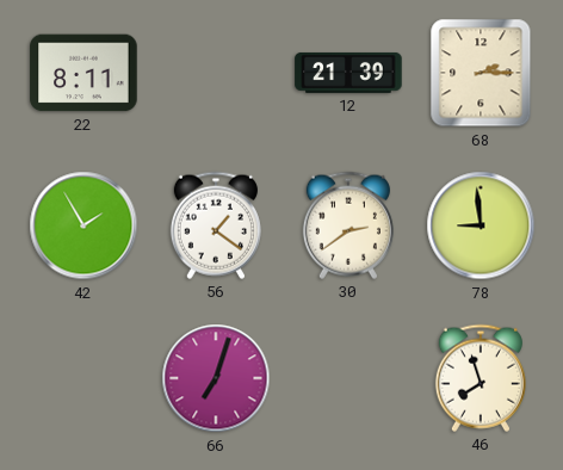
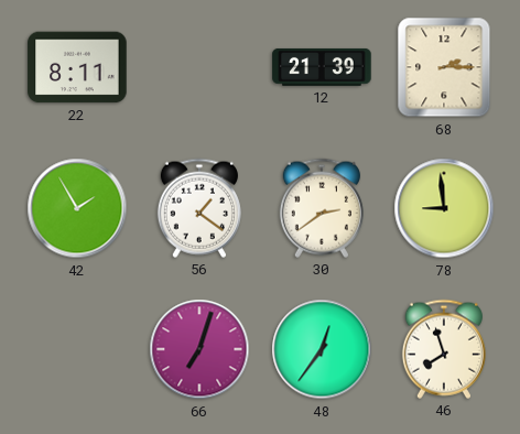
48: none -> 12:36 (322, 349)
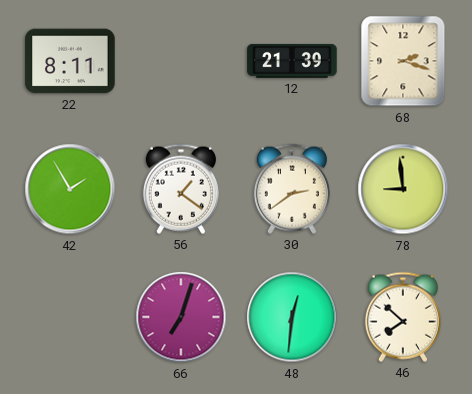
68: 2:15 -> 2:18 (403, 61)
48: 12:36 -> 12:31 (292, 317)
46: 7:57 -> 7:52 (403, 317)
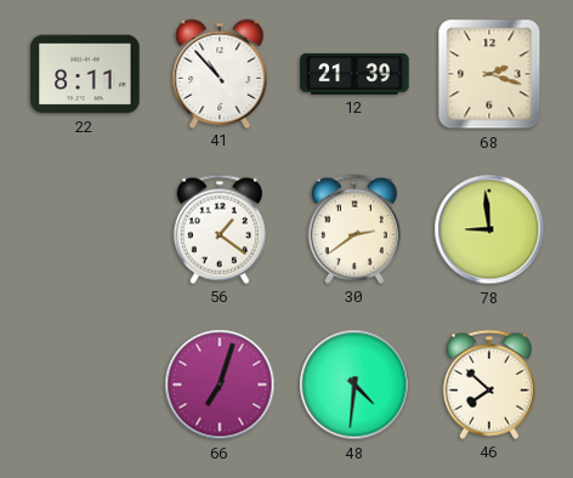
41: none -> 10:53 (220, 73)
42: 1:55 -> none (70, 189)
48: 12:31 -> 4:31 (354, 385)
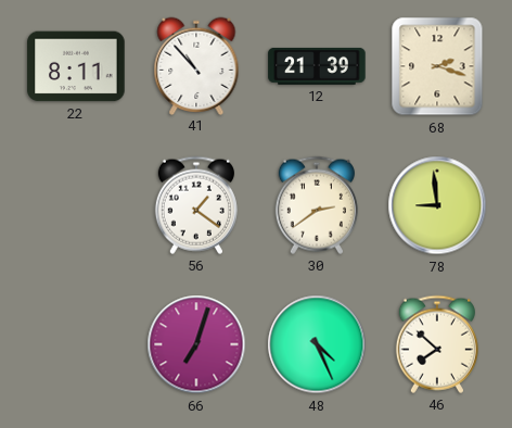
48: 4:31 -> 4:26 (317, 344)
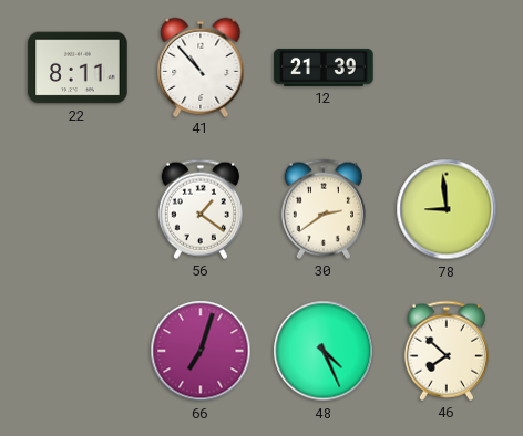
68: 2:18 -> none (437, 66)
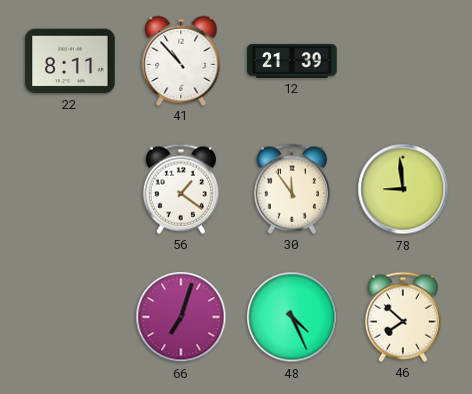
30: 2:39 -> 11:54 (292, 189)
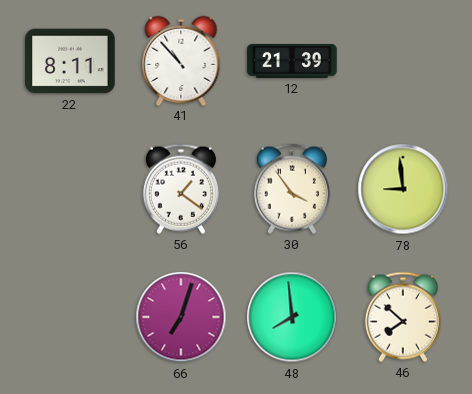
30: 11:54 -> 3:54 (292, 189)
48: 4:26 -> 7:59 (292, 317)
